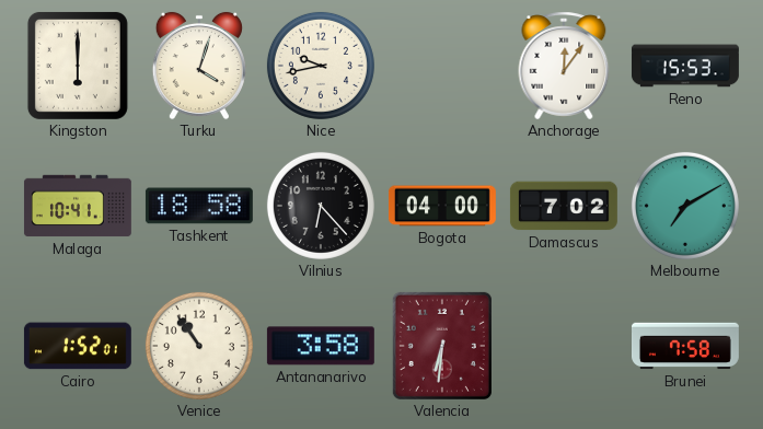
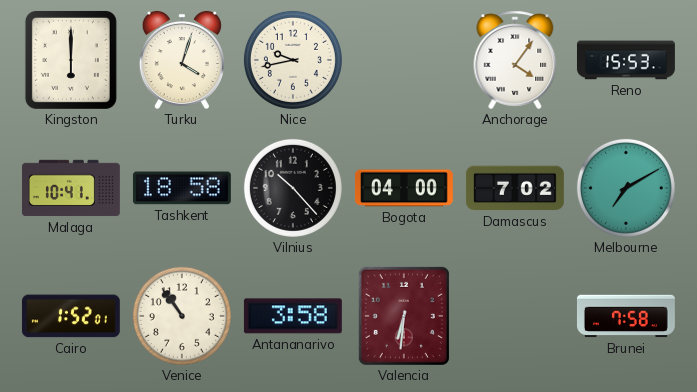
Anchorage: 12:06 -> 4:06 (515, 60)
Vilnius: 6:23 -> 10:23 (293, 188)
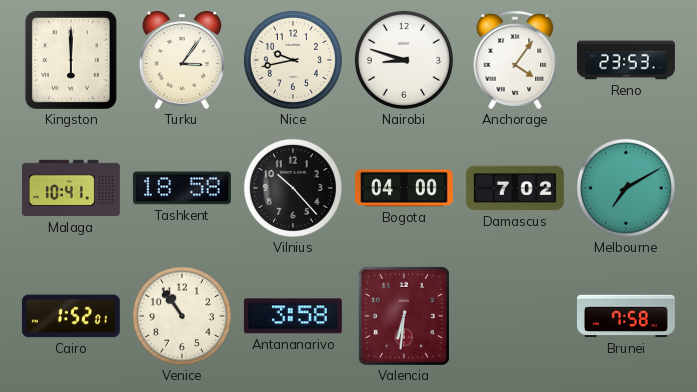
Turku: 4:03 -> 3:06 (182, 60)
Nairobi: none -> 8:48 (404, 60)
Reno: 15:53 -> 23:53 (626, 60)
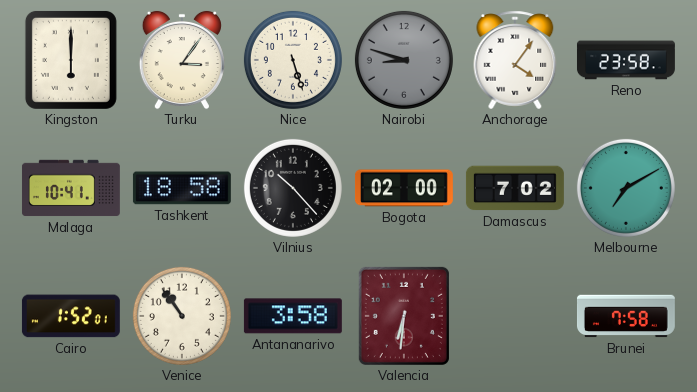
Nice: 9:43 -> 5:27 (293, 60)
Nairobi dial: white -> grey (404, 60)
Reno: 23:53 -> 23:58 (626, 60)
Bogota: 04:00 -> 02:00 (404, 188)
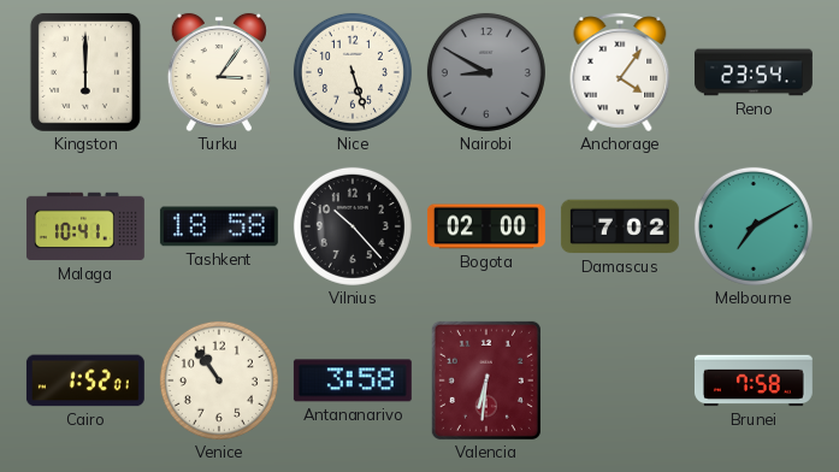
Nairobi: 8:48 -> 8:50 (486, 72)
Reno: 23:58 -> 23:54 (754, 72)
